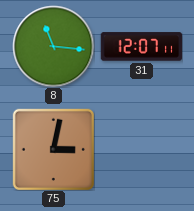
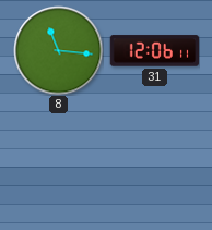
31: 12:07 -> 12:06 (154, 51)
75: 3:02 -> none (53, 149)
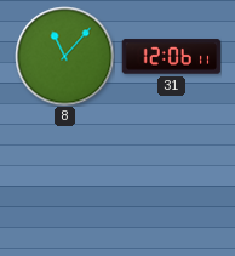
8: 11:16 -> 11:07 (64, 56)
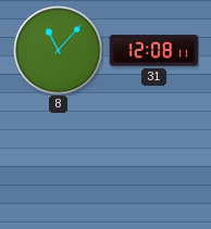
31: 12:06 -> 12:08 (153, 51)
